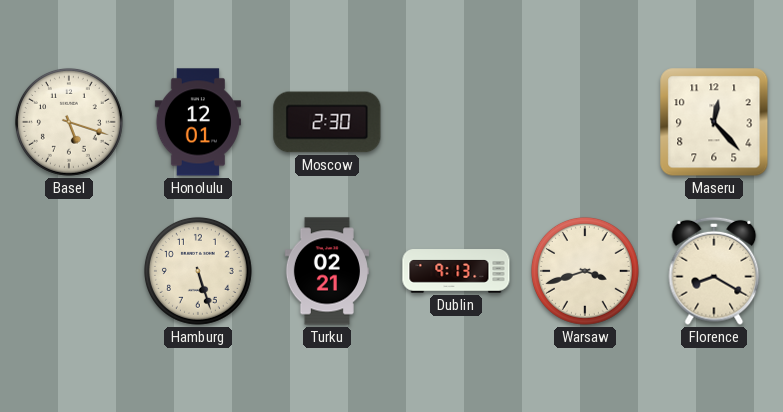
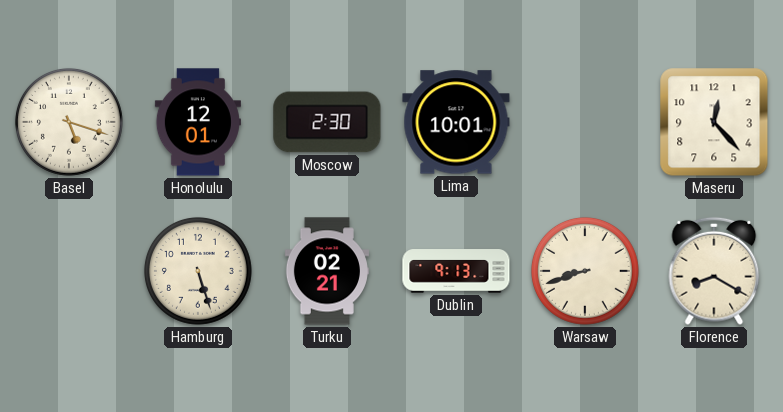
Lima: none -> 10:01 (456, 122)
Warsaw: 3:42 -> 8:42 (585, 271)
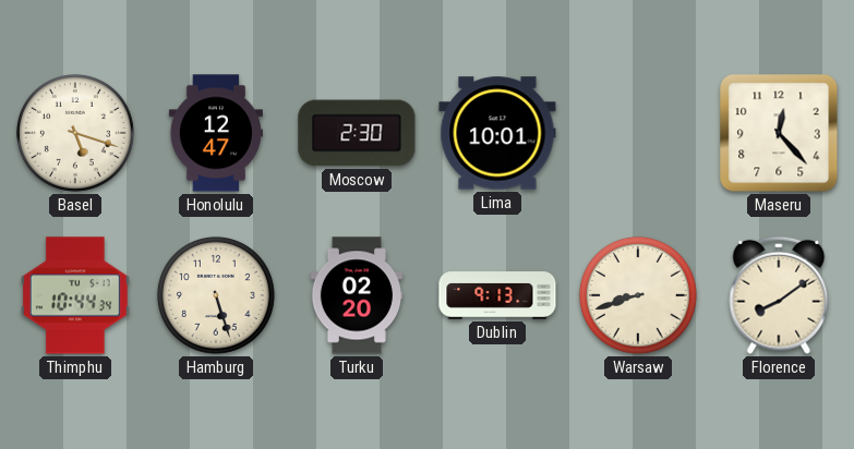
Honolulu: 12:01 -> 12:47 (216, 133)
Thimphu: none -> 10:44 (75, 295)
Turku: 02:21 -> 02:20 (357, 295)
Florence: 8:20 -> 8:09 (779, 295)
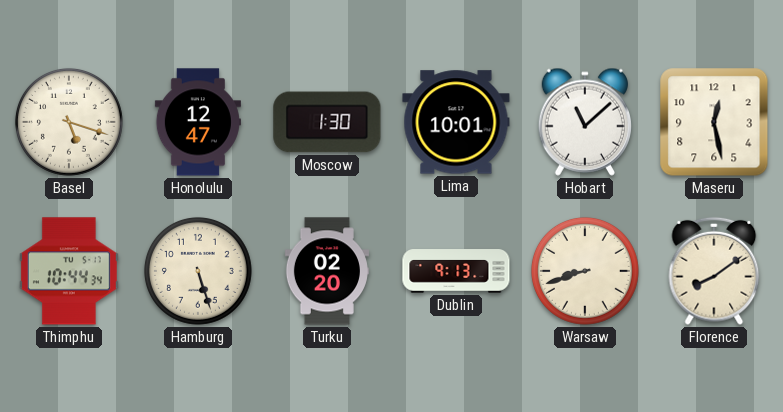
Moscow: 2:30 -> 1:30 (327, 122)
Hobart: none -> 11:08 (585, 122)
Maseru: 12:23 -> 12:28 (714, 122)
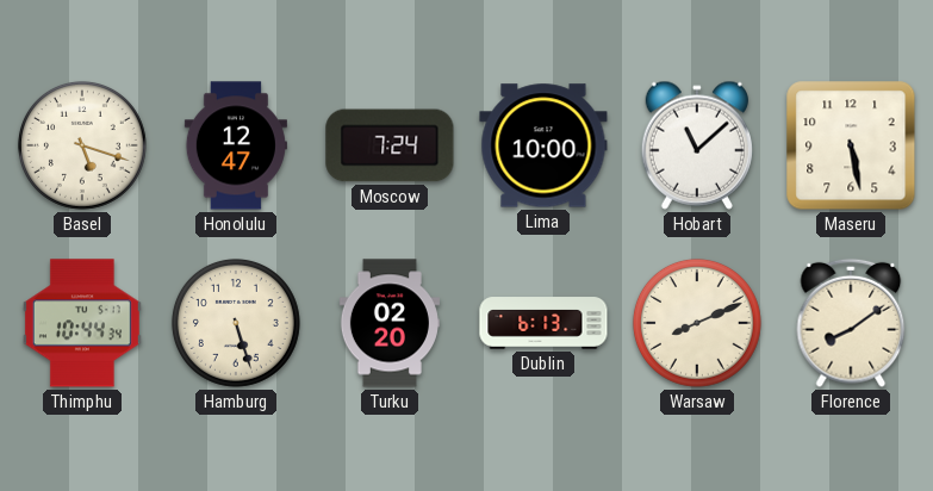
Moscow: 1:30 -> 7:24 (390, 145)
Lima: 10:01 -> 10:00 (543, 145)
Maseru: 12:28 -> 5:28 (851, 145)
Dublin: 9:13 -> 6:13 (543, 323)
Warsaw: 8:42 -> 8:11 (697, 323)
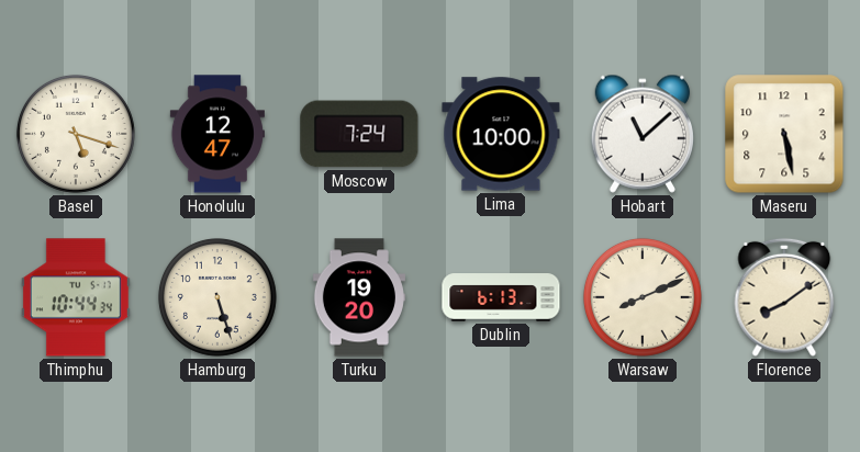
Turku: 02:20 -> 19:20 (359, 297)
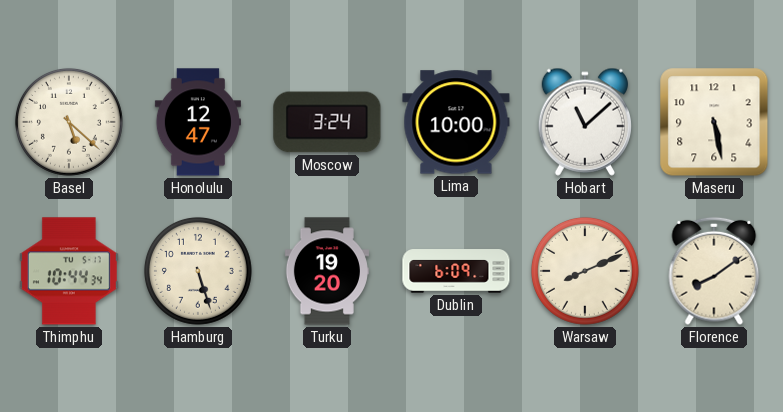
Basel: 5:18 -> 5:22 (69, 122)
Moscow: 7:24 -> 3:24 (327, 122)
Dublin: 6:13 -> 6:09 (456, 271)
